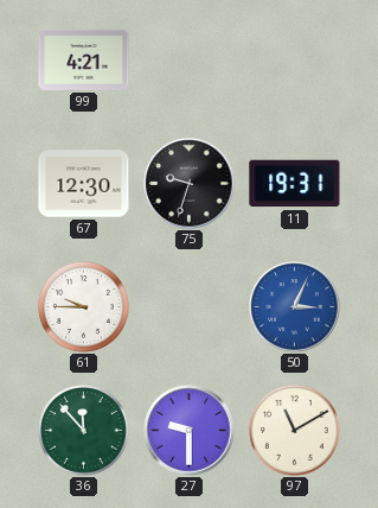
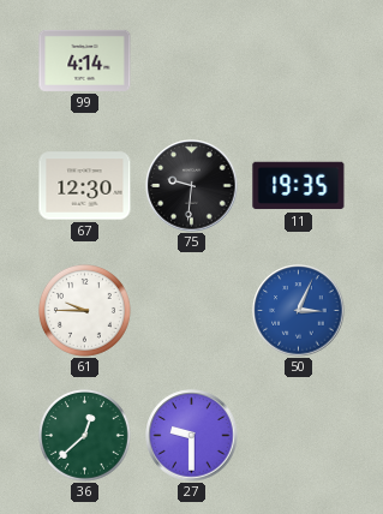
99: 4:21 -> 4:14 (85, 60)
75: 9:33 -> 9:31 (192, 186)
11: 19:31 -> 19:35 (299, 186)
36: 11:53 -> 12:38 (85, 436)
97: 11:10 -> none (295, 431)
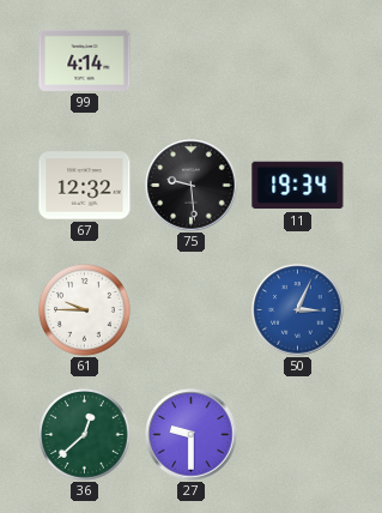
67: 12:30 -> 12:32 (85, 186)
75: 9:31 -> 9:29 (192, 186)
11: 19:35 -> 19:34 (298, 186)
